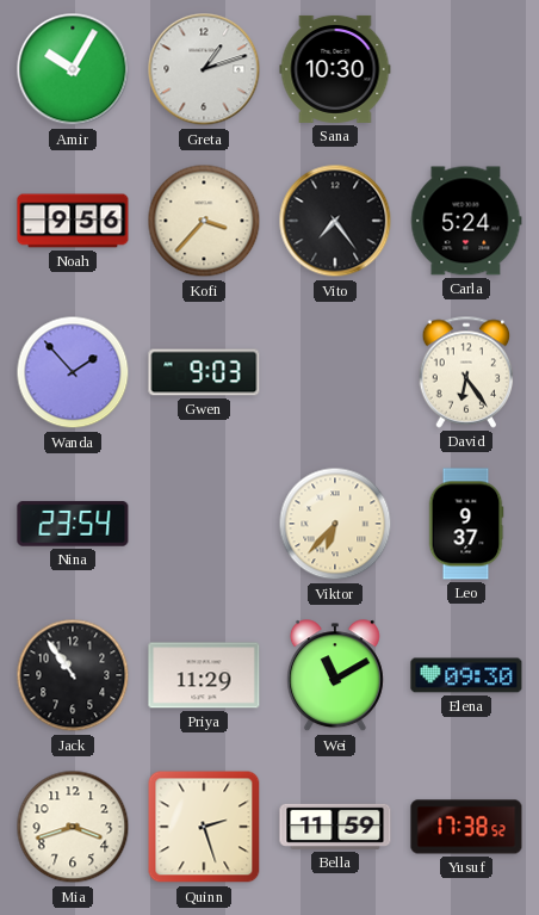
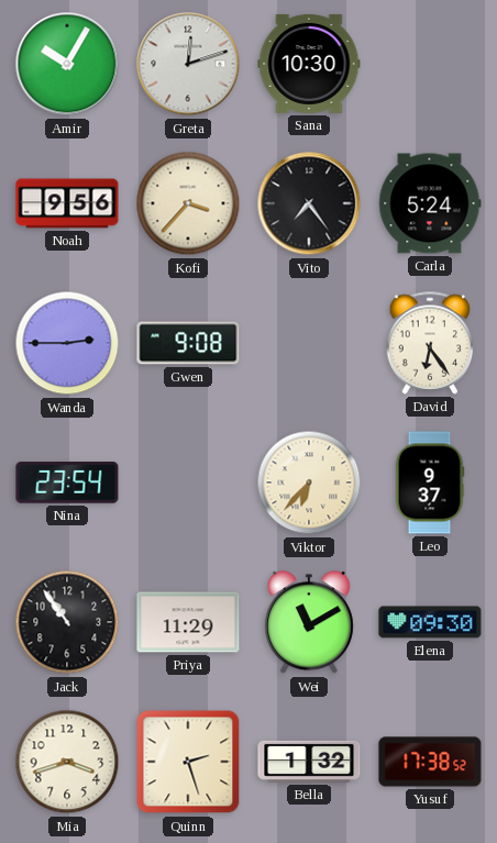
Greta: 1:12 -> 12:12 (188, 64)
Wanda: 1:53 -> 2:45 (67, 343)
Gwen: 9:03 -> 9:08 (188, 343)
Bella: 11:59 -> 1:32 (309, 762)
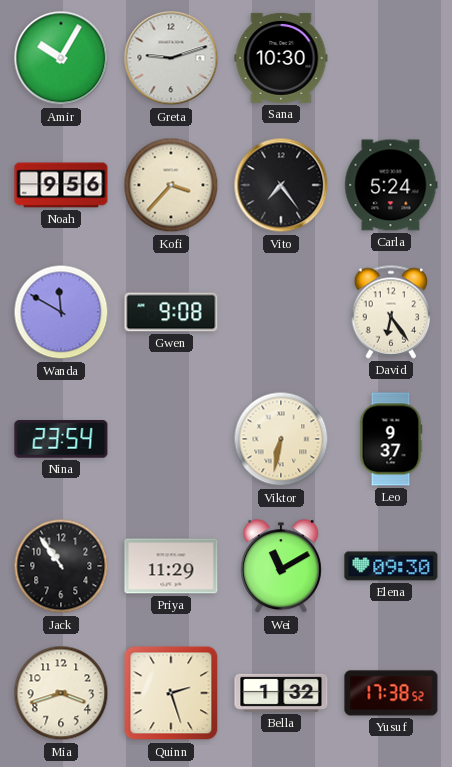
Greta: 12:12 -> 9:12 (171, 58)
Wanda: 2:45 -> 11:50 (61, 312)
Viktor: 6:37 -> 6:32 (281, 439)
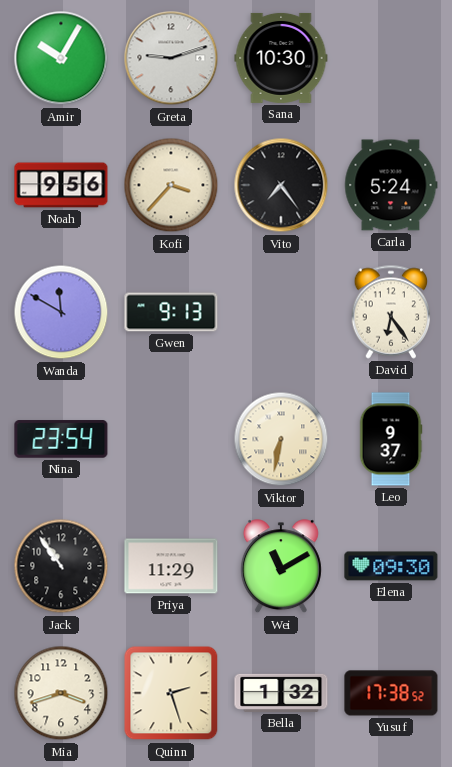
Gwen: 9:08 -> 9:13 (171, 312)
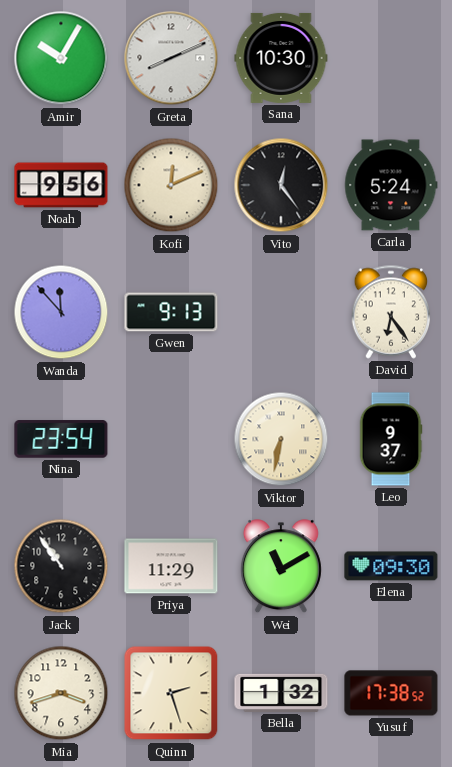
Greta: 9:12 -> 8:11 (171, 58)
Kofi: 3:37 -> 12:11 (171, 185)
Vito: 7:24 -> 12:24 (281, 185)
Wanda: 11:50 -> 11:53 (61, 312)
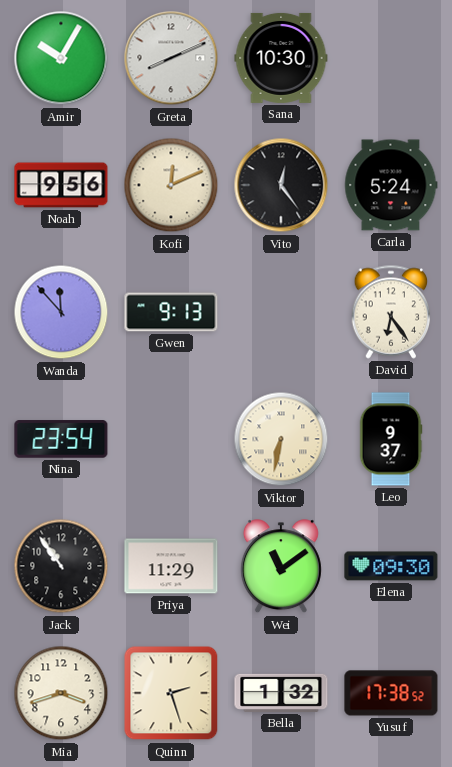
Wei: 11:10 -> 11:09 (281, 567)
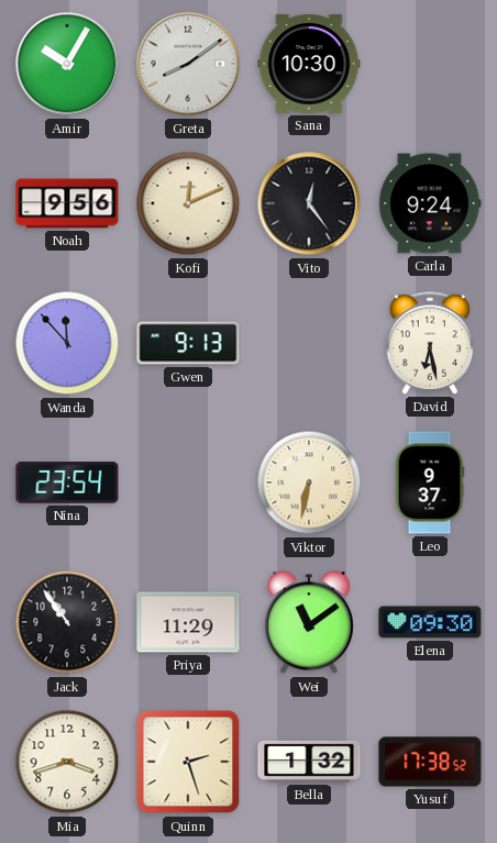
Greta: 8:11 -> 8:09 (188, 64)
Carla: 5:24 -> 9:24 (430, 203)
David: 6:24 -> 6:28 (430, 343)
